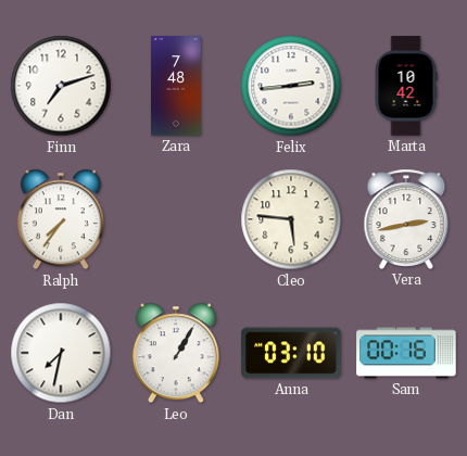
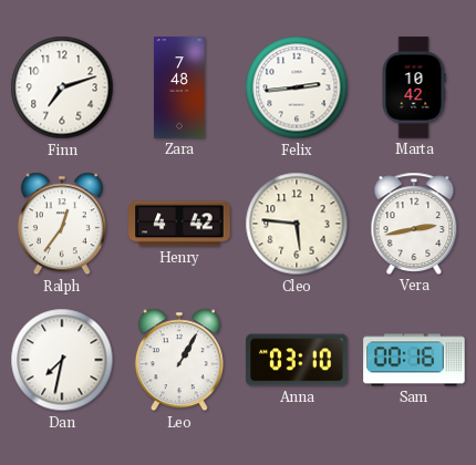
Ralph: 7:36 -> 12:36 (62, 224)
Henry: none -> 4:42 (179, 224)
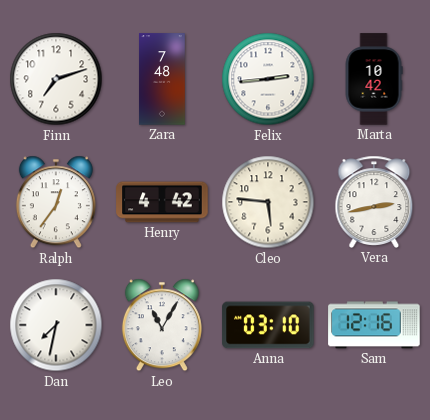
Leo: 1:05 -> 11:05 (162, 325)
Sam: 00:16 -> 12:16 (374, 325)
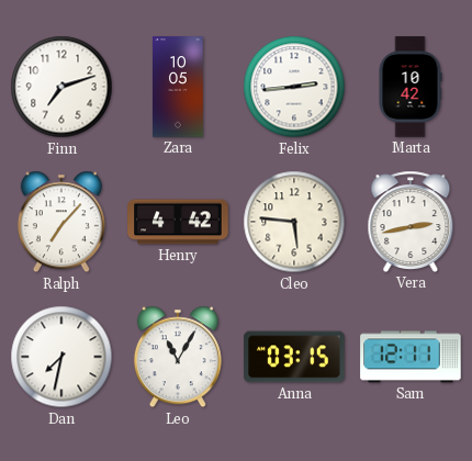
Zara: 7:48 -> 10:05 (178, 87)
Ralph: 12:36 -> 7:07 (61, 222)
Anna: 03:10 -> 03:15 (294, 357)
Sam: 12:16 -> 12:11 (411, 357)
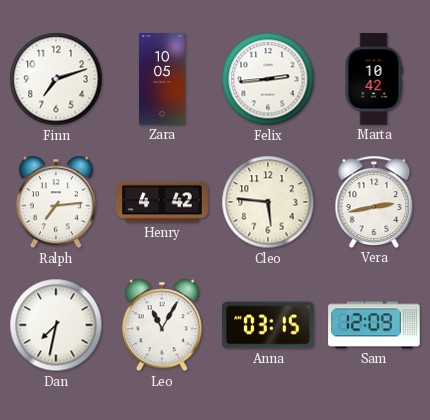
Ralph: 7:07 -> 7:14 (56, 202)
Sam: 12:11 -> 12:09 (374, 325)
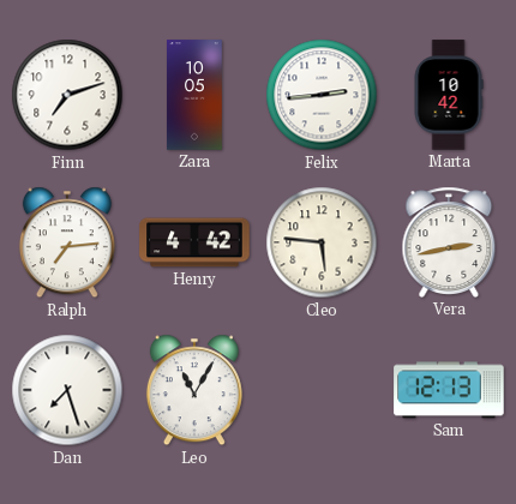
Dan: 7:32 -> 7:27 (67, 390)
Anna: 03:15 -> none (268, 325)
Sam: 12:09 -> 12:13 (449, 390)
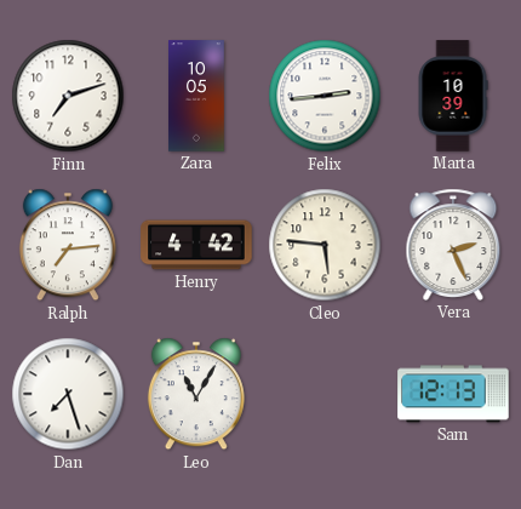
Marta: 10:42 -> 10:39 (453, 96)
Vera: 2:43 -> 2:26 (453, 245)
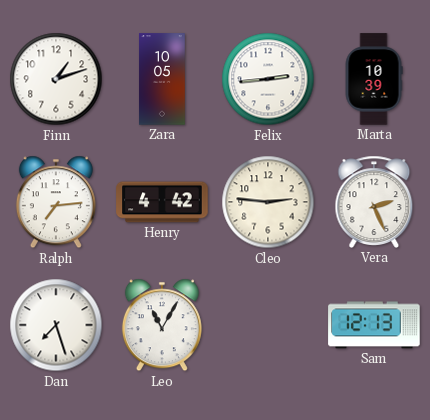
Finn: 7:12 -> 1:12 (56, 79)
Cleo: 5:46 -> 2:46 (268, 202)
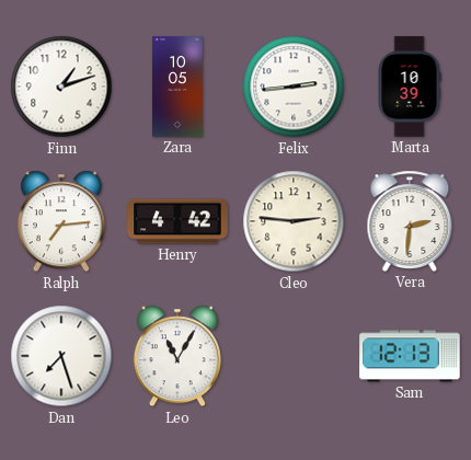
Vera: 2:26 -> 2:31 (410, 221)
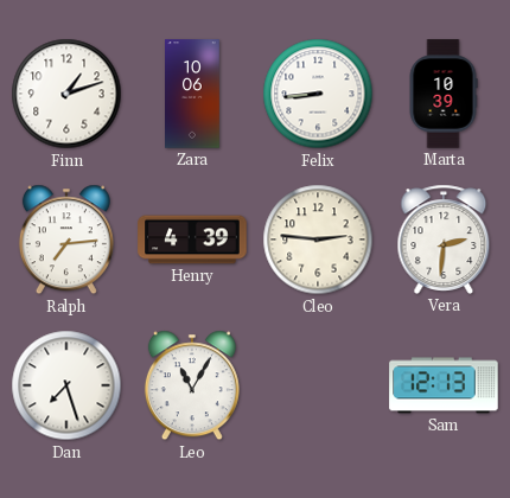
Zara: 10:05 -> 10:06 (192, 94)
Felix: 2:44 -> 8:44 (318, 94)
Henry: 4:42 -> 4:39 (192, 240)
